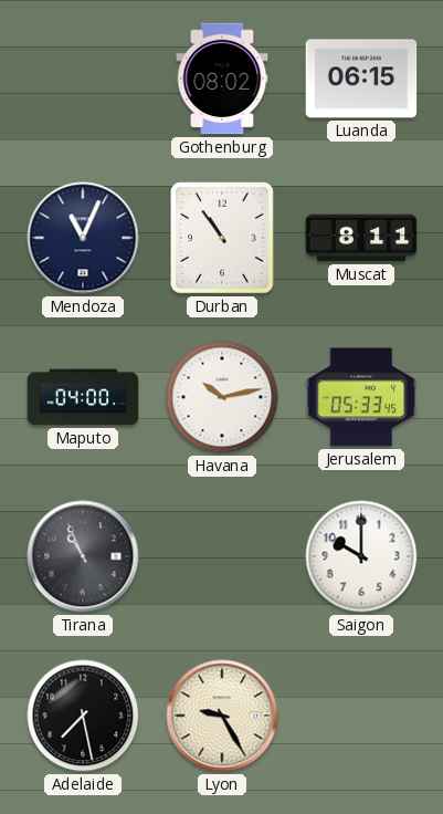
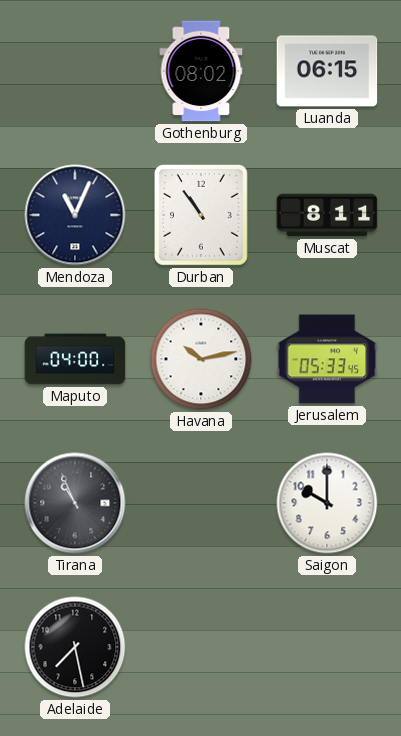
Lyon: 9:25 -> none (222, 716)
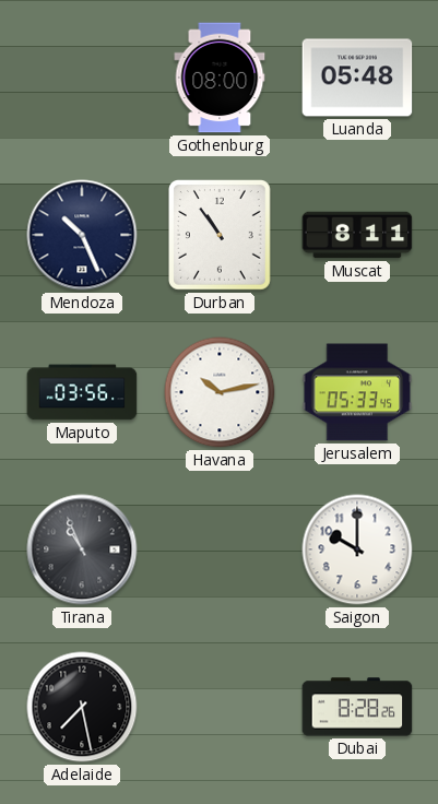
Gothenburg: 08:02 -> 08:00 (220, 78)
Luanda: 06:15 -> 05:48 (357, 78)
Mendoza: 11:04 -> 10:26 (82, 235)
Maputo: 04:00 -> 03:56 (82, 392)
Dubai: none -> 8:28 (357, 707)
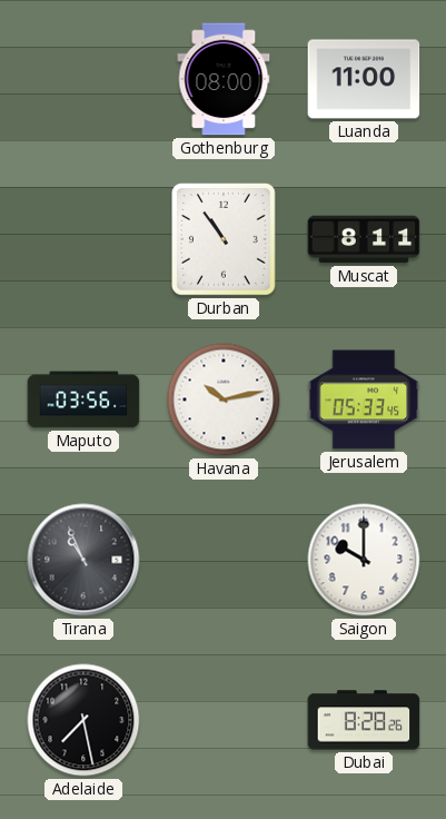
Luanda: 05:48 -> 11:00 (364, 79)
Mendoza: 10:26 -> none (82, 235)
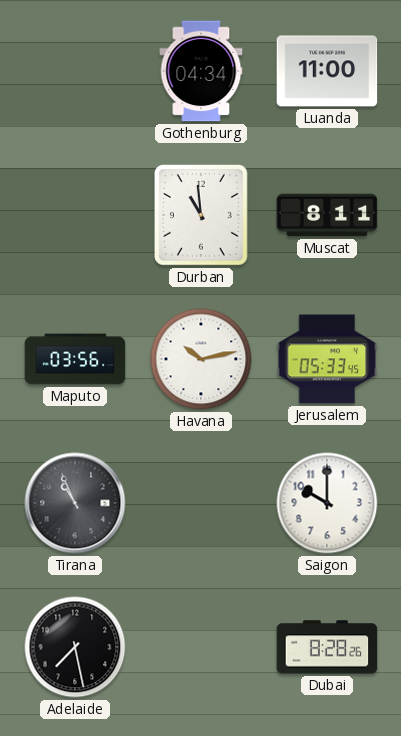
Gothenburg: 08:00 -> 04:34 (201, 71)
Durban: 10:54 -> 10:59 (202, 215)
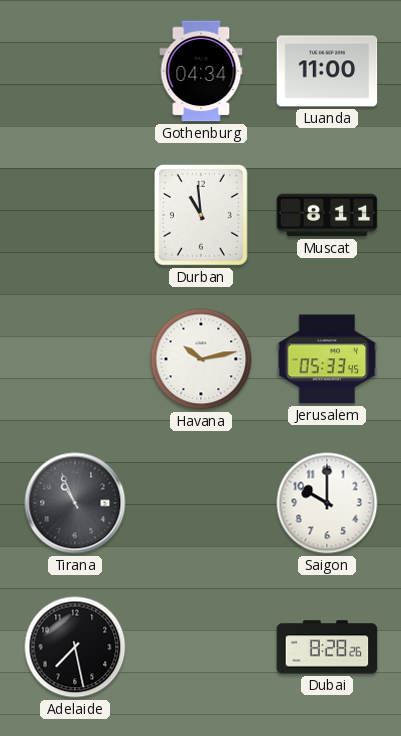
Maputo: 03:56 -> none (75, 359)
